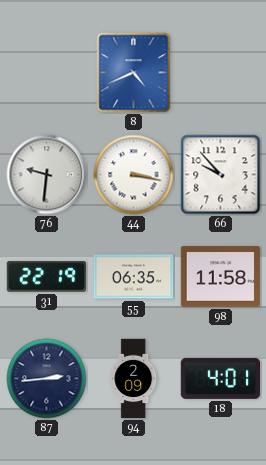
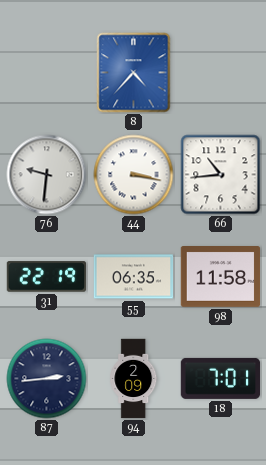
8: 4:41 -> 4:37 (134, 73)
66: 9:53 -> 10:44 (221, 175)
18: 4:01 -> 7:01 (221, 378)
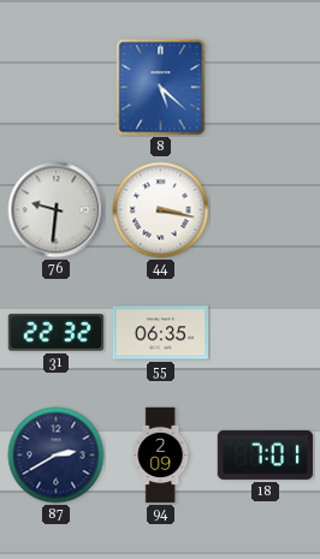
8: 4:37 -> 5:22 (161, 88)
66: 10:44 -> none (221, 175)
31: 22:19 -> 22:32 (57, 333)
98: 11:58 -> none (221, 277)
87: 2:44 -> 2:40 (57, 456)
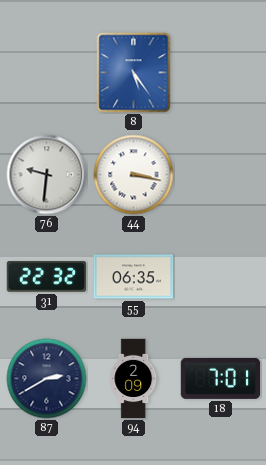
8: 5:22 -> 5:24 (134, 73)
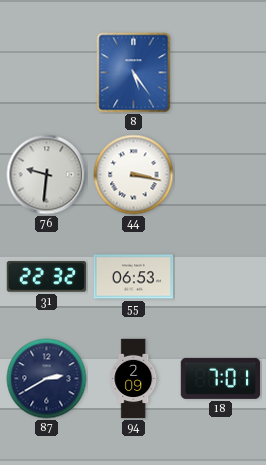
55: 06:35 -> 06:53 (134, 277)
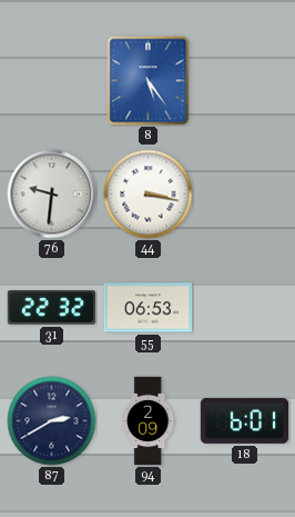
18: 7:01 -> 6:01 (245, 420)
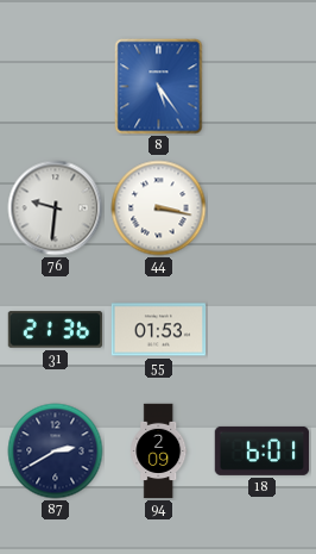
31: 22:32 -> 21:36 (56, 330)
55: 06:53 -> 01:53 (159, 330)
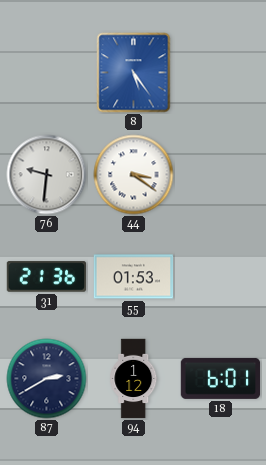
44: 3:17 -> 3:21 (134, 175)
94: 2:09 -> 1:12 (134, 379)
